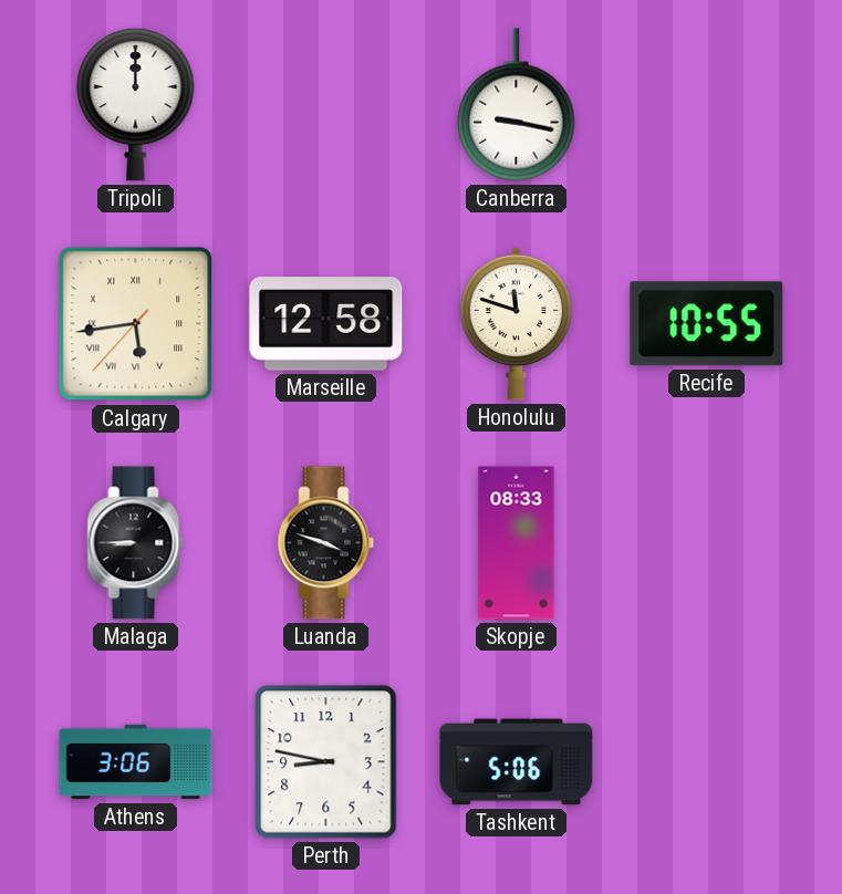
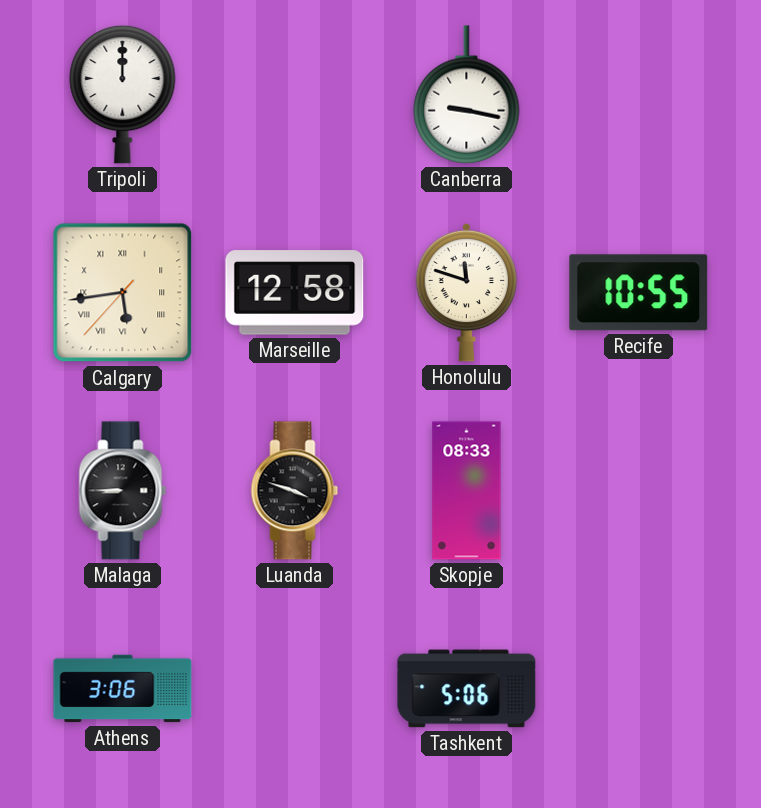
Perth: 8:47 -> none (326, 762)
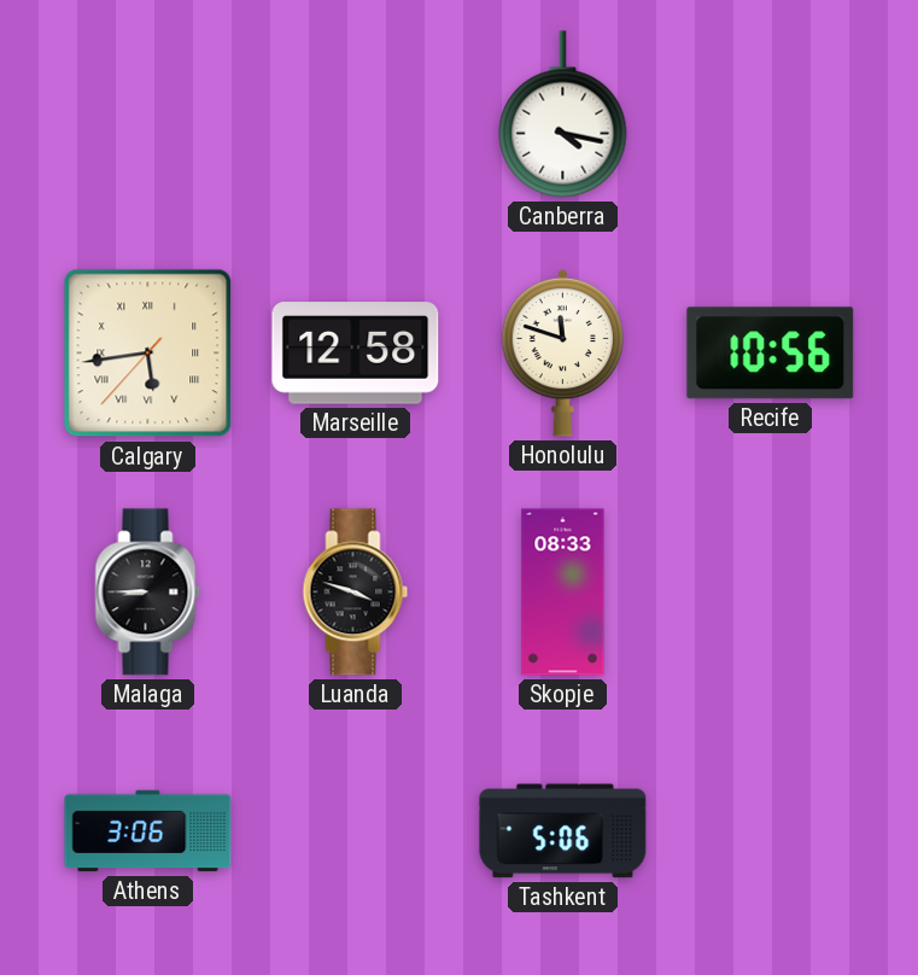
Tripoli: 12:00 -> none (123, 94)
Canberra: 9:17 -> 4:17 (563, 115)
Recife: 10:55 -> 10:56 (771, 354)
